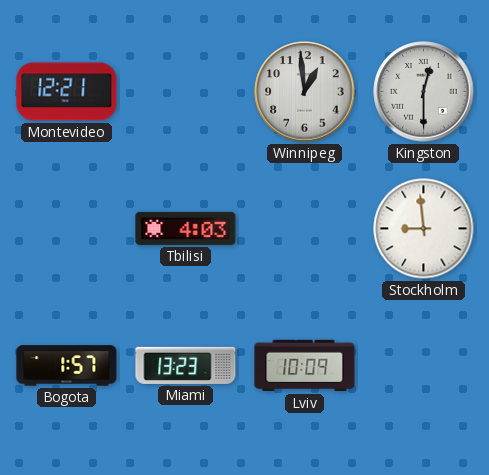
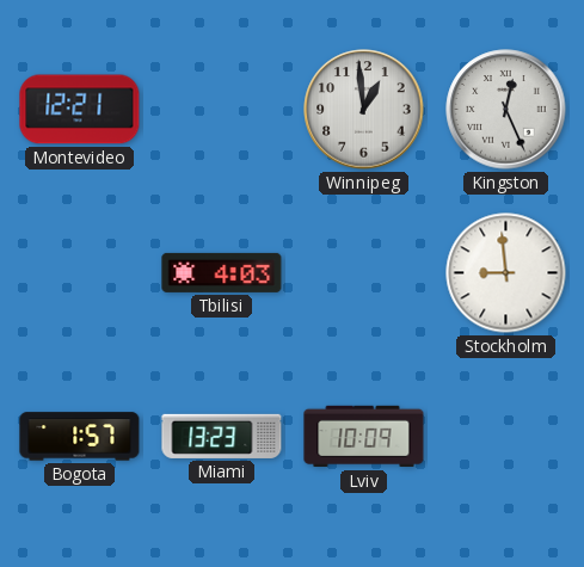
Kingston: 12:30 -> 12:26 (506, 110)
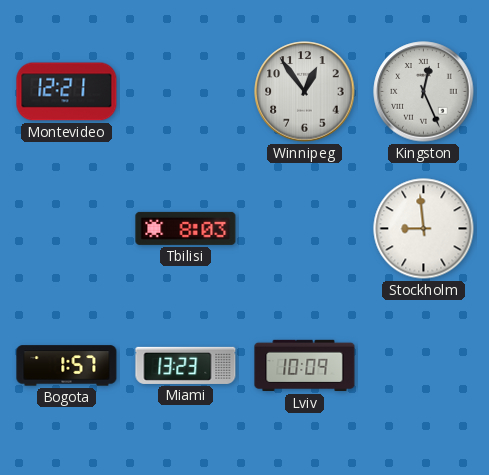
Winnipeg: 12:59 -> 12:54 (305, 92)
Tbilisi: 4:03 -> 8:03 (186, 228)
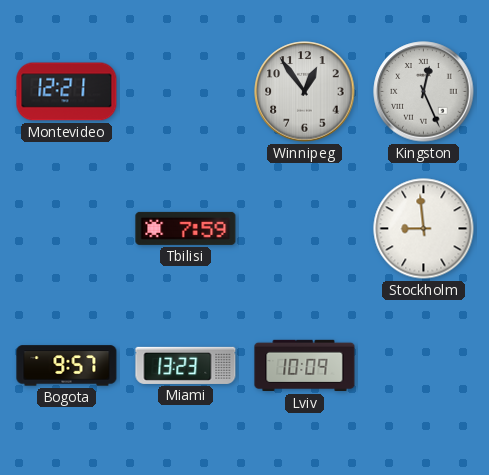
Tbilisi: 8:03 -> 7:59 (186, 228)
Bogota: 1:57 -> 9:57 (67, 366)
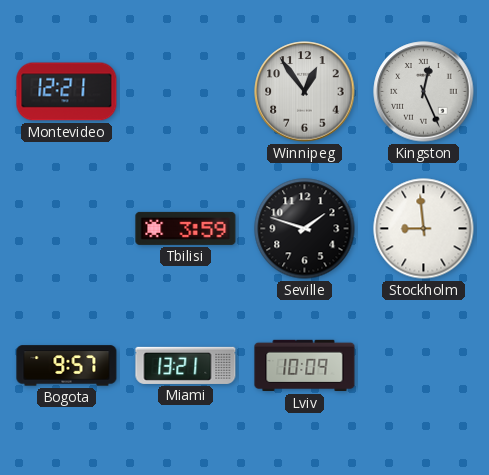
Tbilisi: 7:59 -> 3:59 (186, 228)
Seville: none -> 1:48 (305, 229)
Miami: 13:23 -> 13:21 (186, 365)
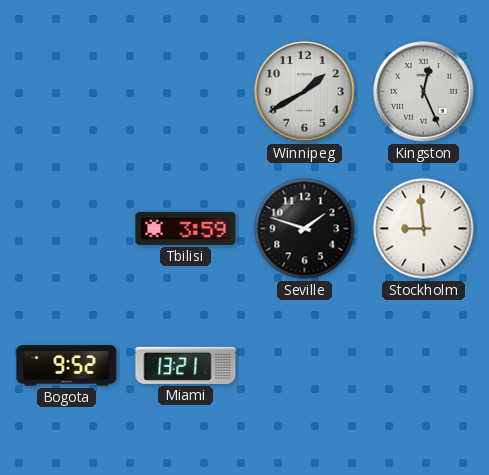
Montevideo: 12:21 -> none (67, 92)
Winnipeg: 12:54 -> 1:40 (305, 92)
Bogota: 9:57 -> 9:52 (67, 366)
Lviv: 10:09 -> none (305, 366)
